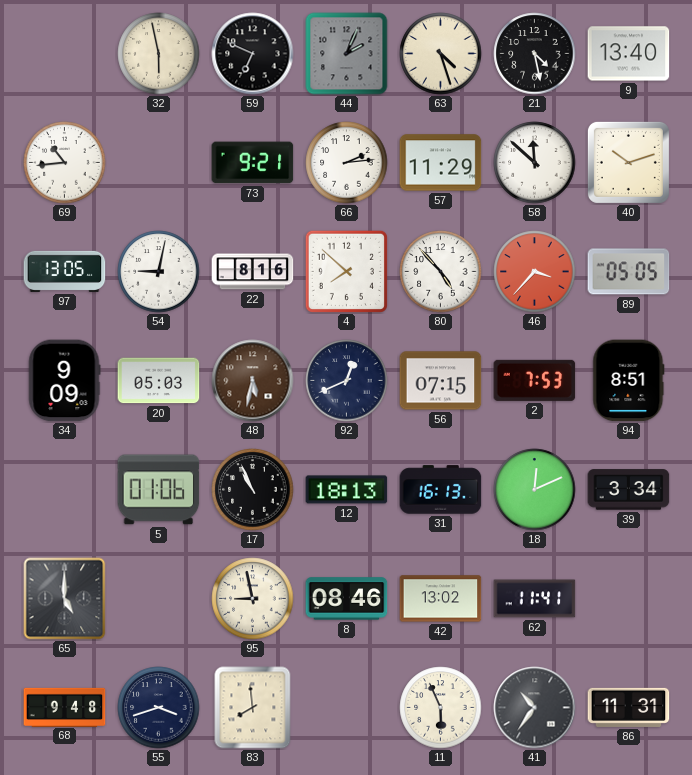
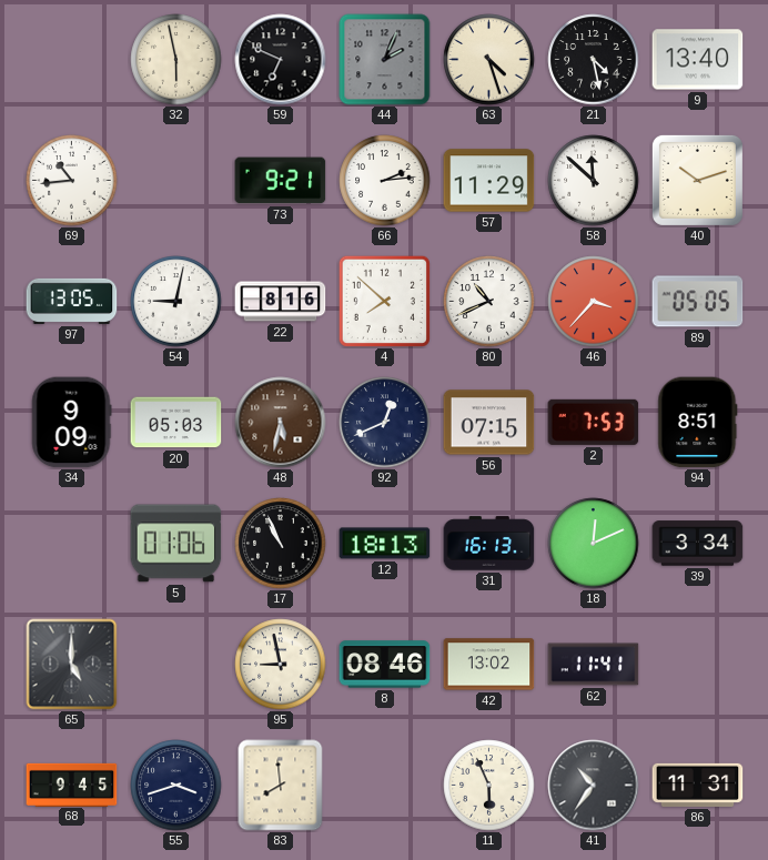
80: 4:53 -> 10:41 (489, 302)
68: 9:48 -> 9:45 (72, 785)
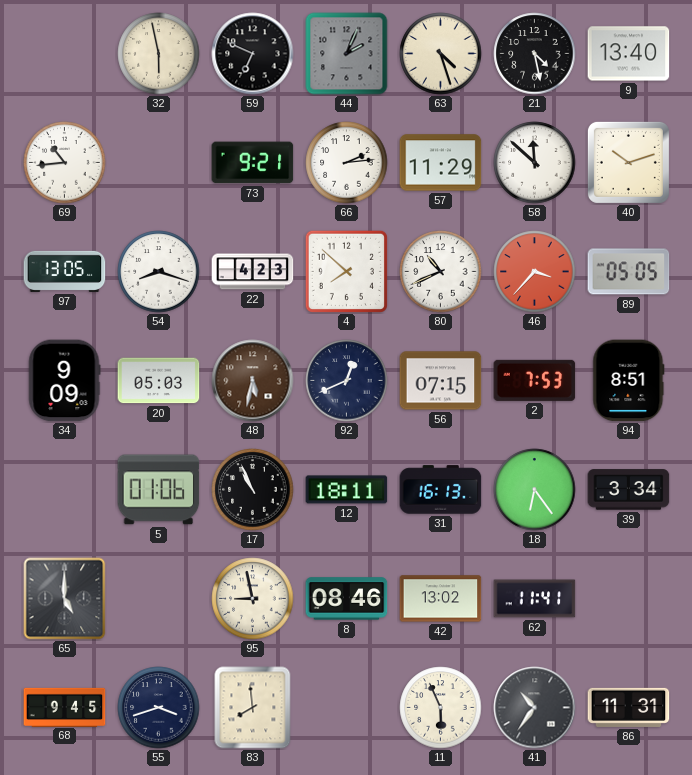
54: 9:02 -> 8:18 (159, 272)
22: 8:16 -> 4:23 (253, 272)
12: 18:13 -> 18:11 (347, 490)
18: 12:11 -> 6:24 (535, 490)
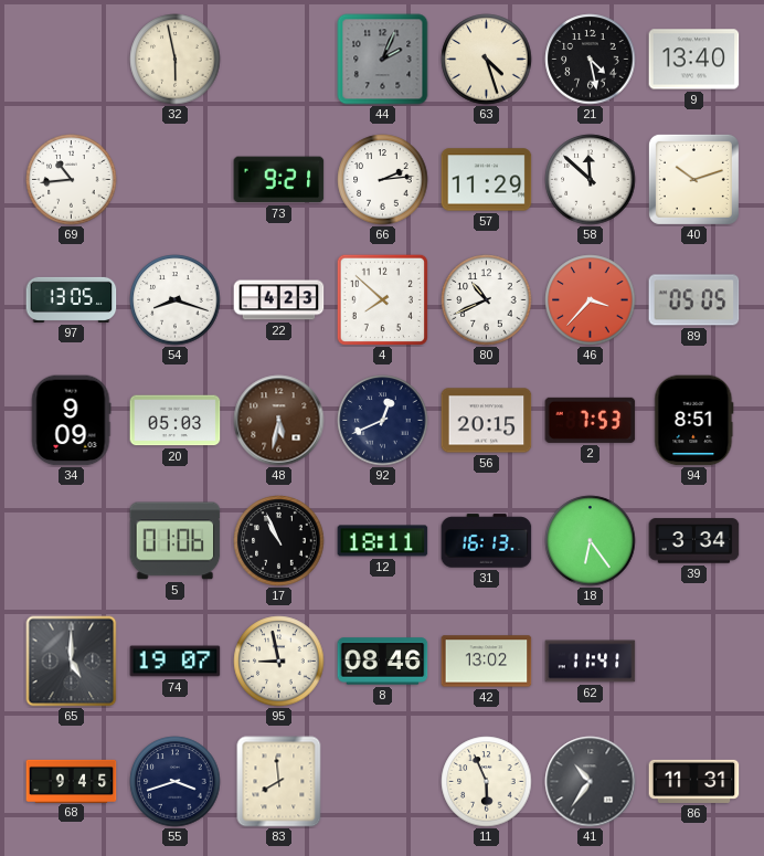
59: 6:49 -> none (253, 54)
56: 07:15 -> 20:15 (487, 421)
74: none -> 19:07 (176, 662)
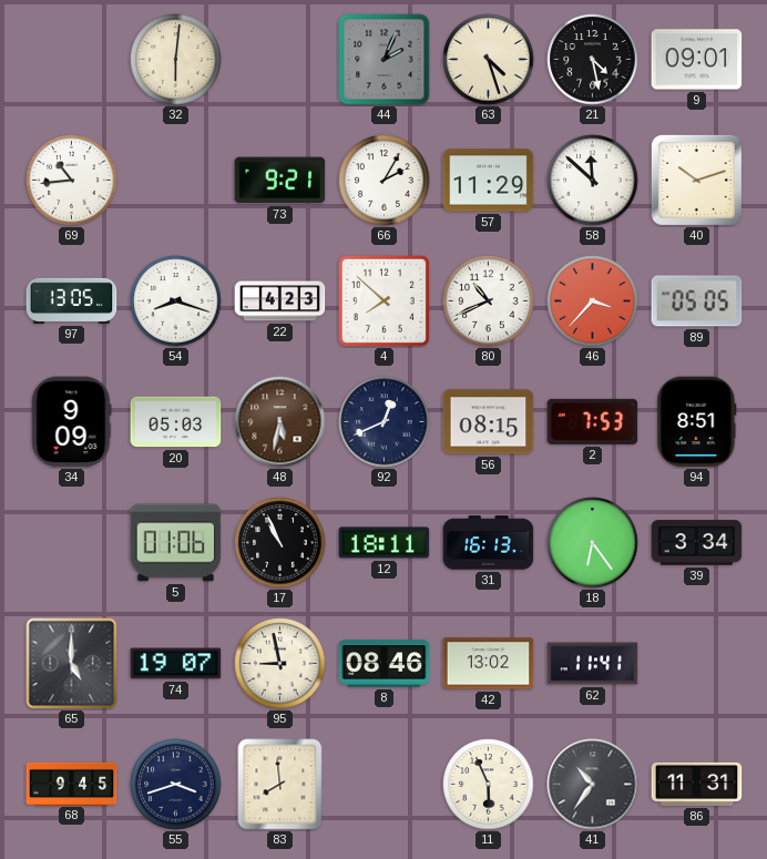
32: 5:58 -> 6:01 (176, 60)
9: 13:40 -> 09:01 (697, 60)
66: 2:14 -> 2:05 (385, 181)
56: 20:15 -> 08:15 (489, 422)
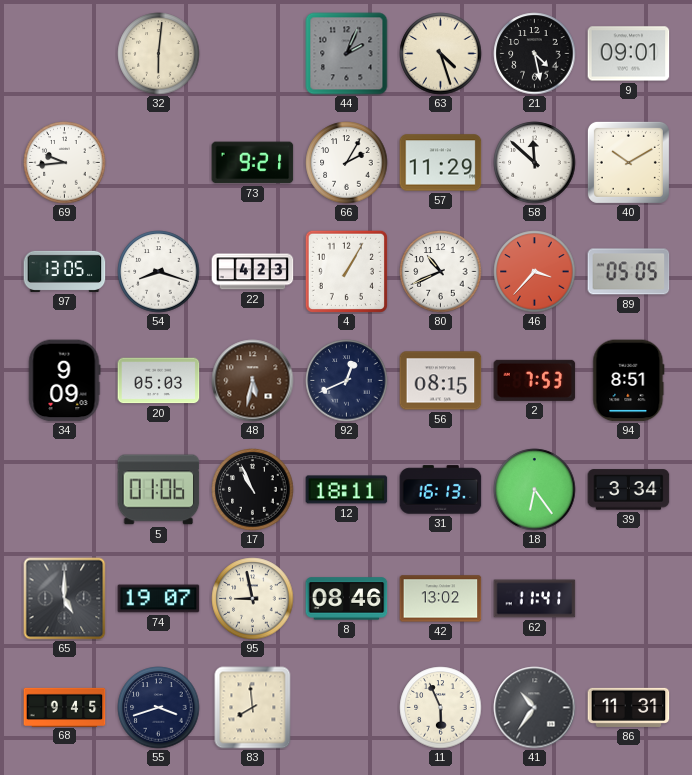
69: 10:44 -> 9:44 (65, 163)
40: 10:12 -> 10:10 (628, 162)
4: 7:52 -> 1:05 (346, 271)
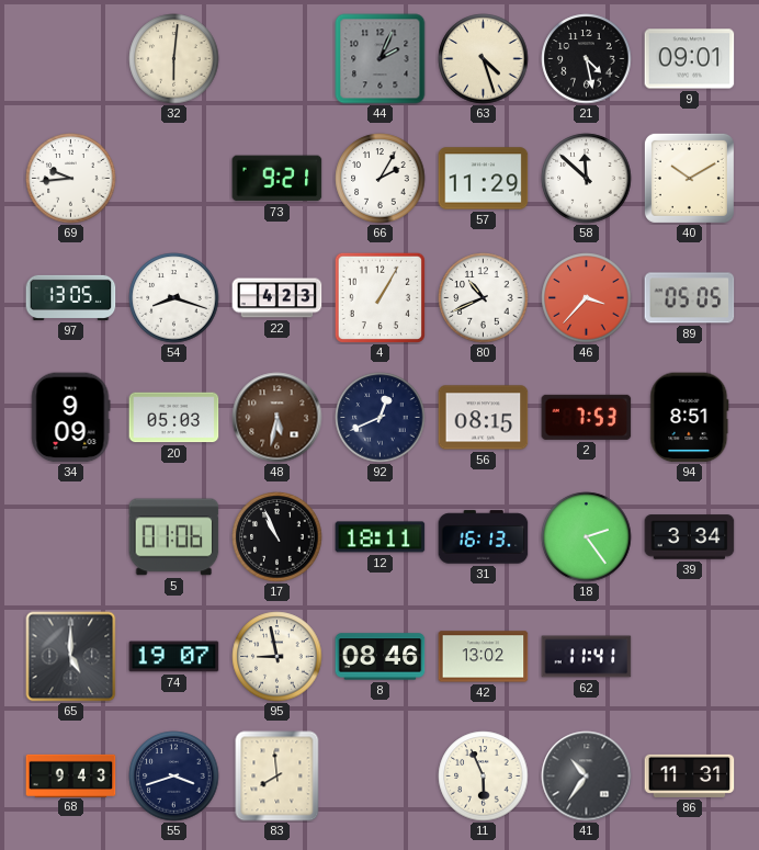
18: 6:24 -> 2:24 (587, 537)
68: 9:45 -> 9:43 (71, 775)
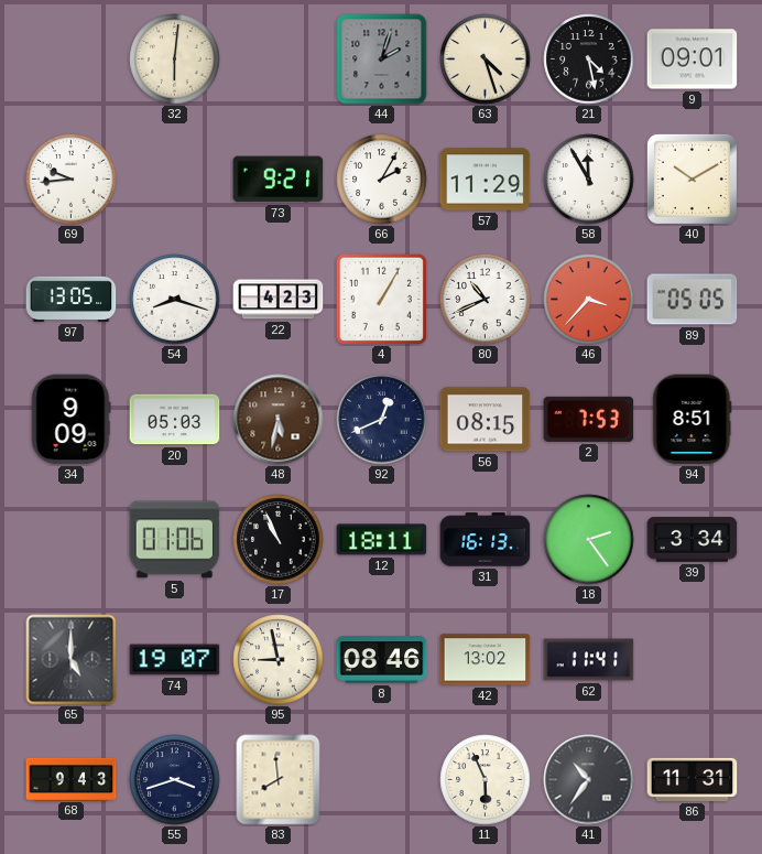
44: 2:04 -> 2:03 (382, 60)
58: 11:52 -> 11:55 (589, 180)
